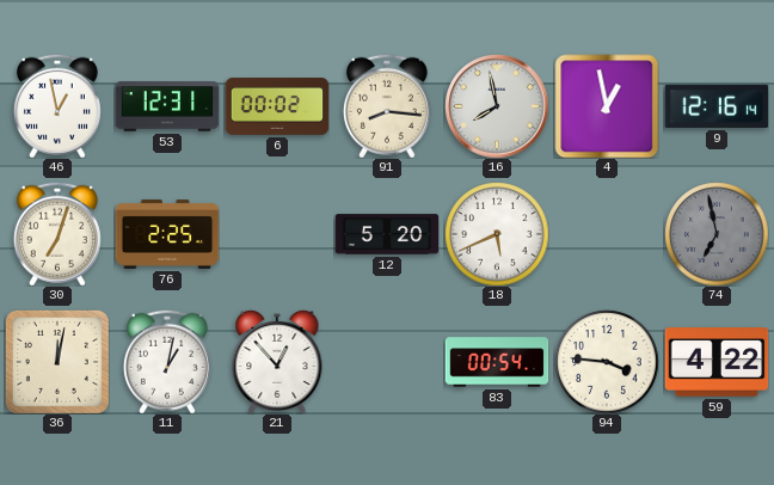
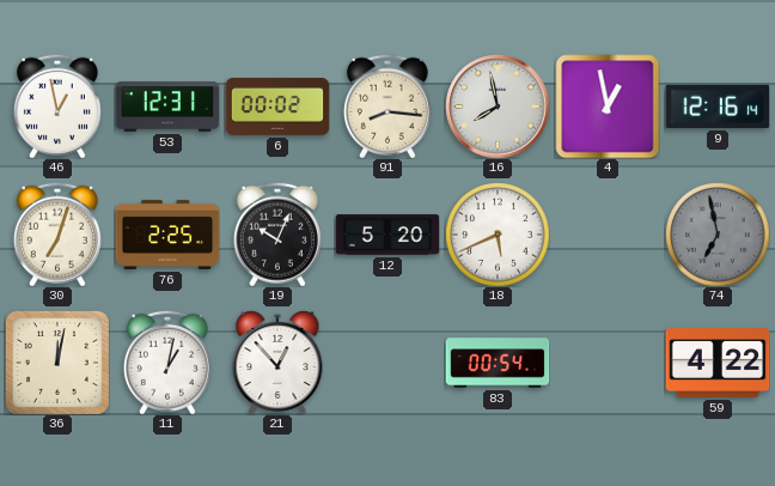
19: none -> 10:04 (277, 235)
94: 3:46 -> none (607, 362)
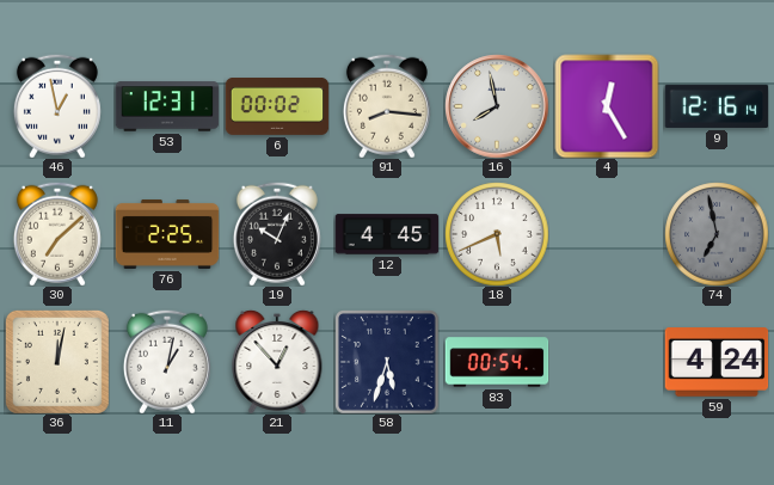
4: 12:58 -> 12:25 (607, 106)
30: 7:03 -> 7:08 (57, 234)
12: 5:20 -> 4:45 (387, 234)
58: none -> 5:33 (387, 362)
59: 4:22 -> 4:24 (717, 362)
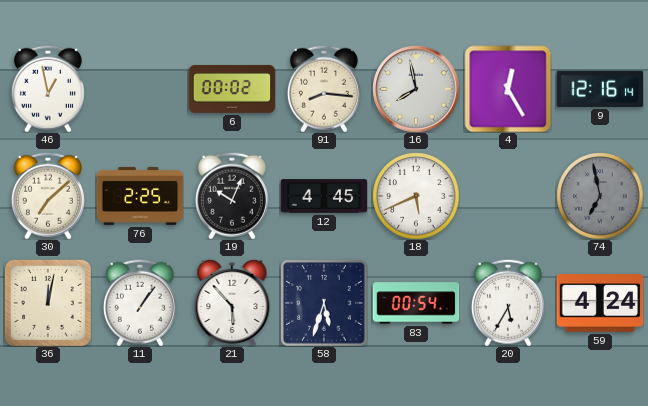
53: 12:31 -> none (167, 106)
11: 1:02 -> 1:06 (140, 303)
21: 12:53 -> 5:53 (232, 303)
20: none -> 5:35 (508, 303)
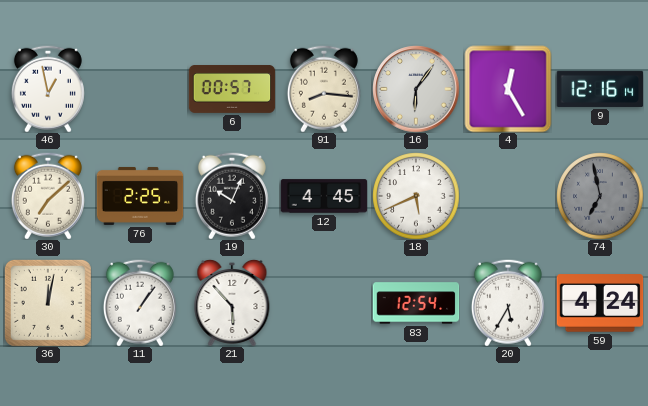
6: 00:02 -> 00:57 (232, 90)
16: 7:58 -> 6:06 (416, 89)
58: 5:33 -> none (324, 303)
83: 00:54 -> 12:54 (416, 303)
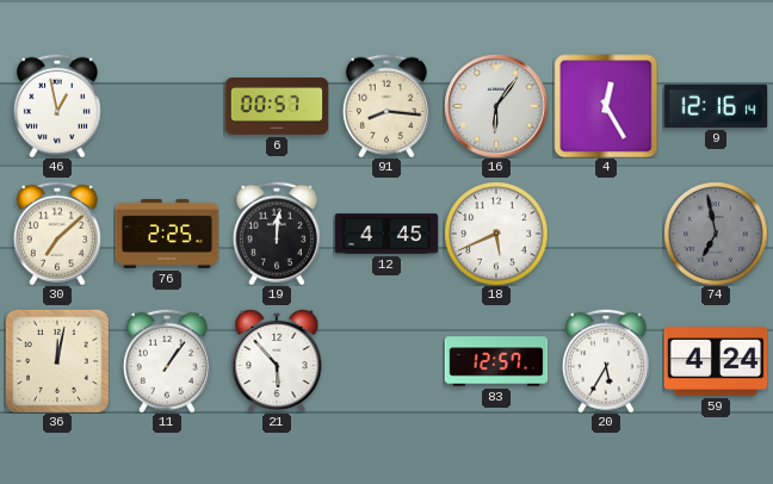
19: 10:04 -> 12:01 (277, 234)
83: 12:54 -> 12:57 (496, 361)
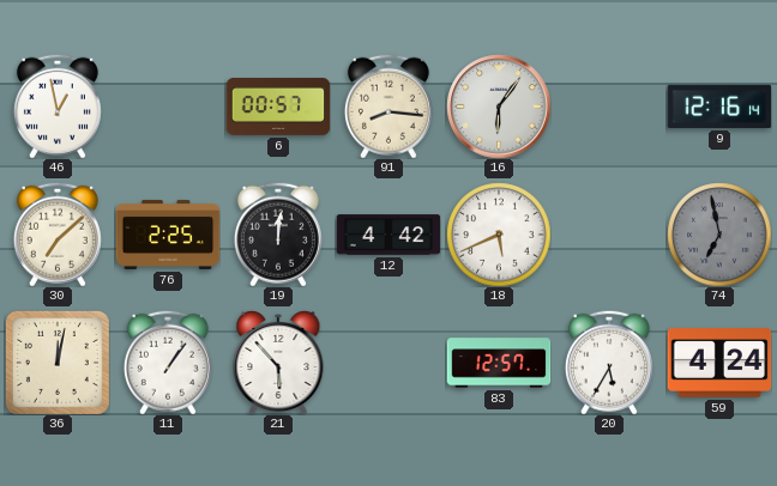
4: 12:25 -> none (606, 106)
12: 4:45 -> 4:42 (389, 235)
